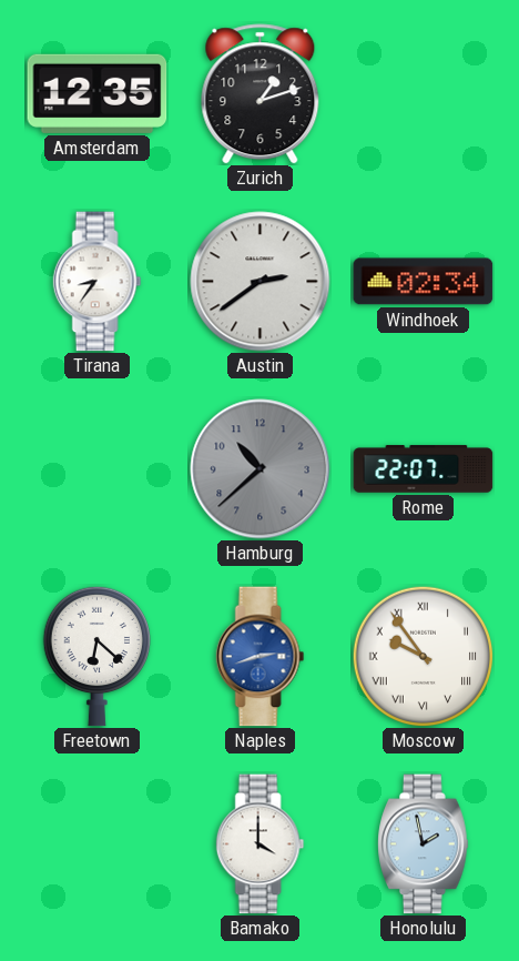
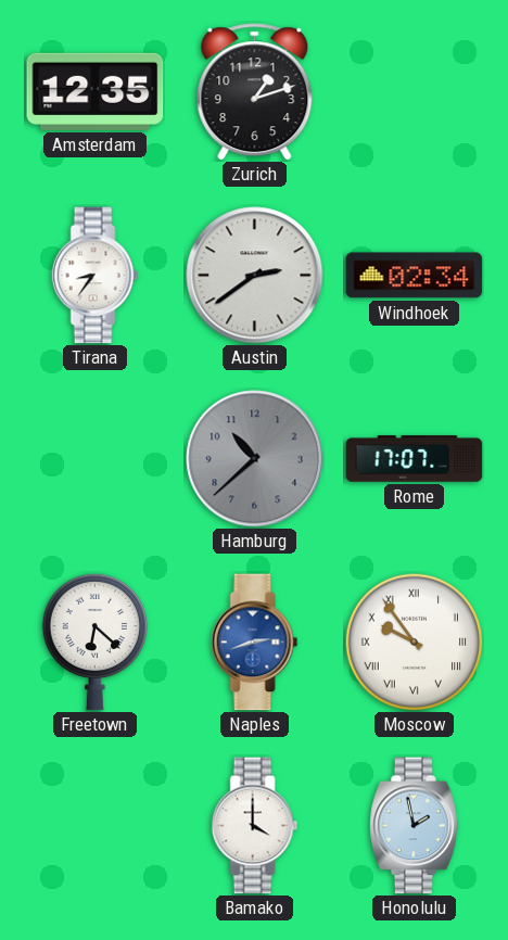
Rome: 22:07 -> 17:07 (415, 459)
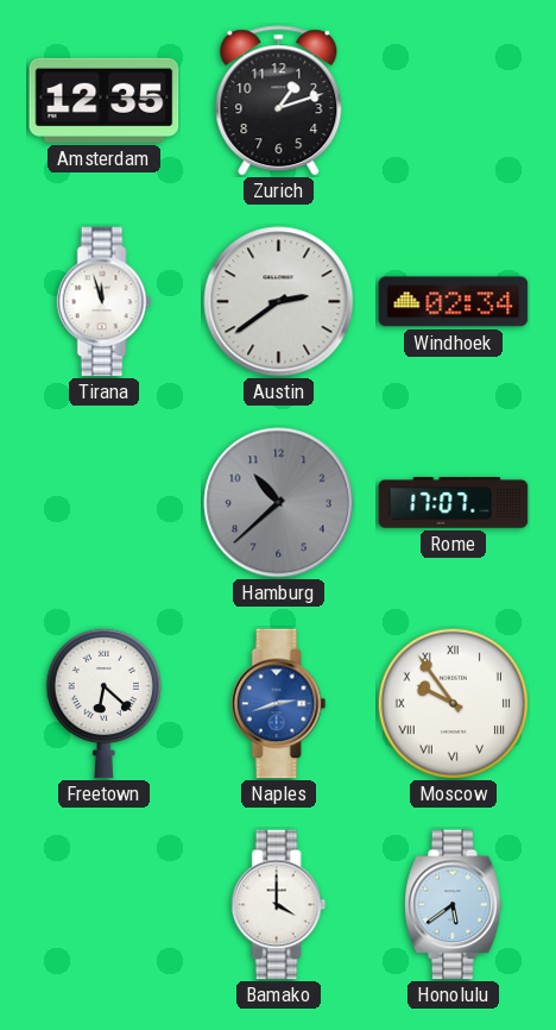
Tirana: 8:36 -> 11:57 (105, 302)
Honolulu: 1:58 -> 5:39 (454, 905)
